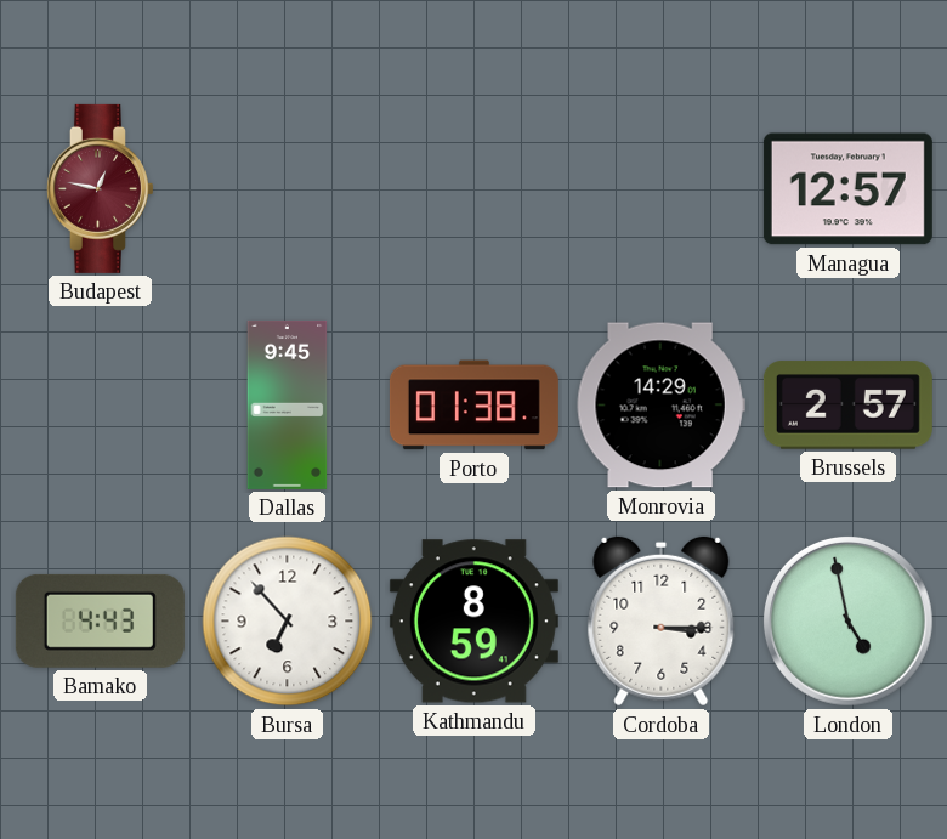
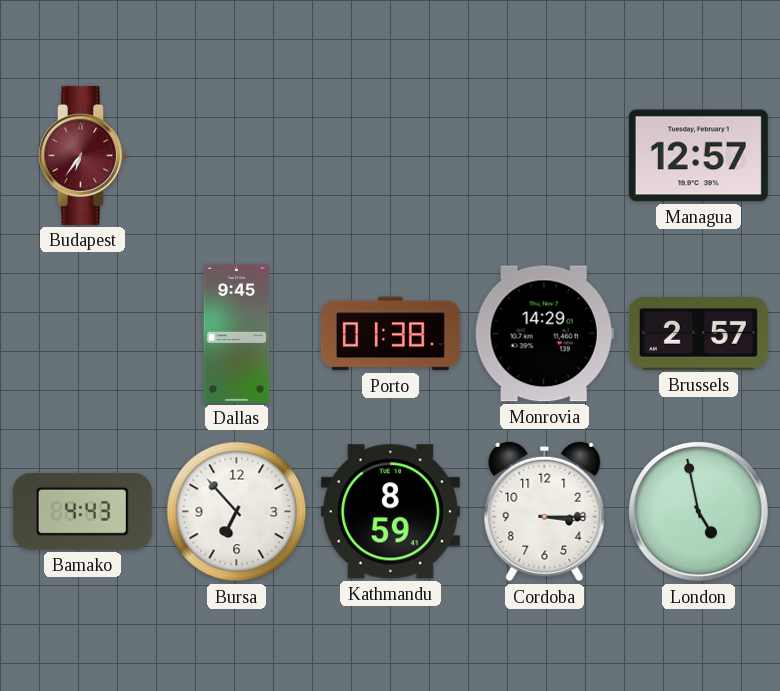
Budapest: 12:47 -> 6:36 (82, 155)
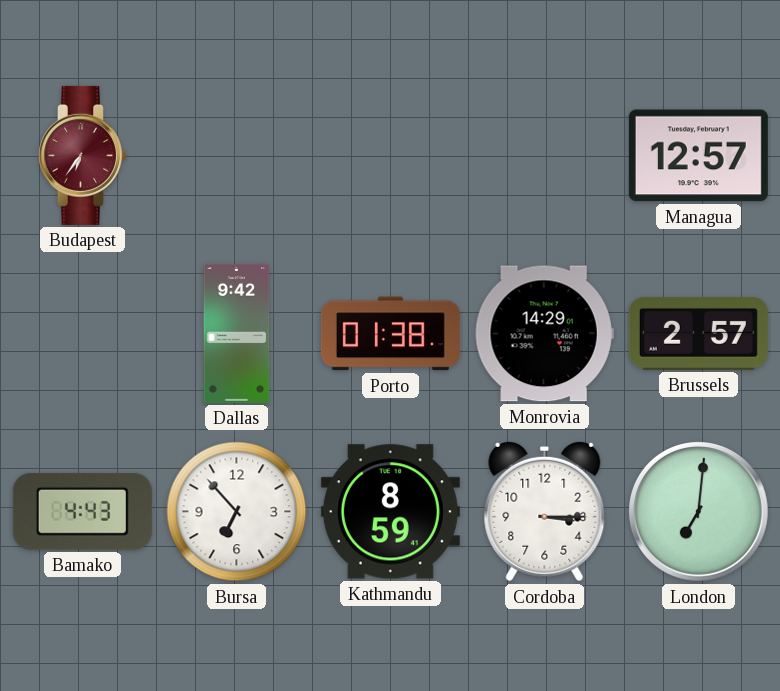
Dallas: 9:45 -> 9:42 (237, 333)
London: 4:58 -> 7:01 (698, 511)
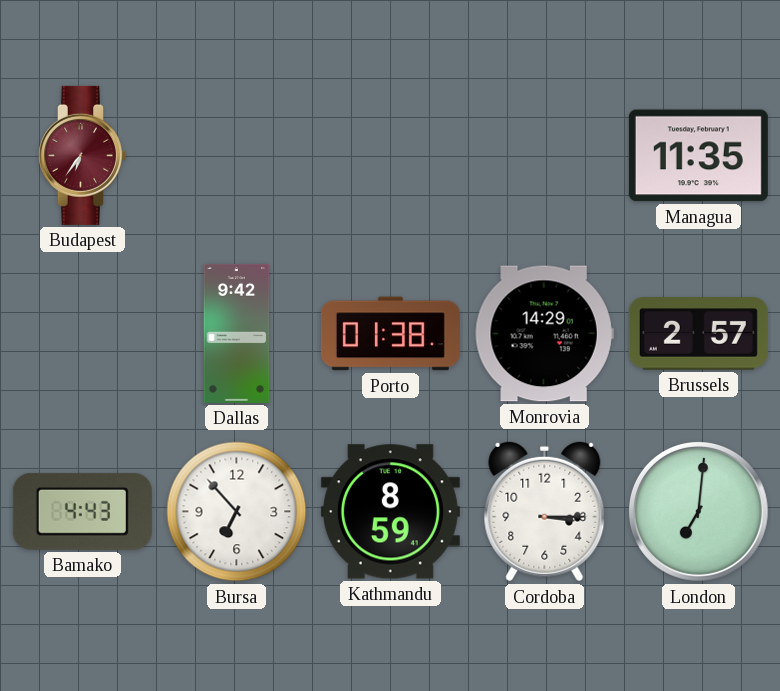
Managua: 12:57 -> 11:35 (698, 156)
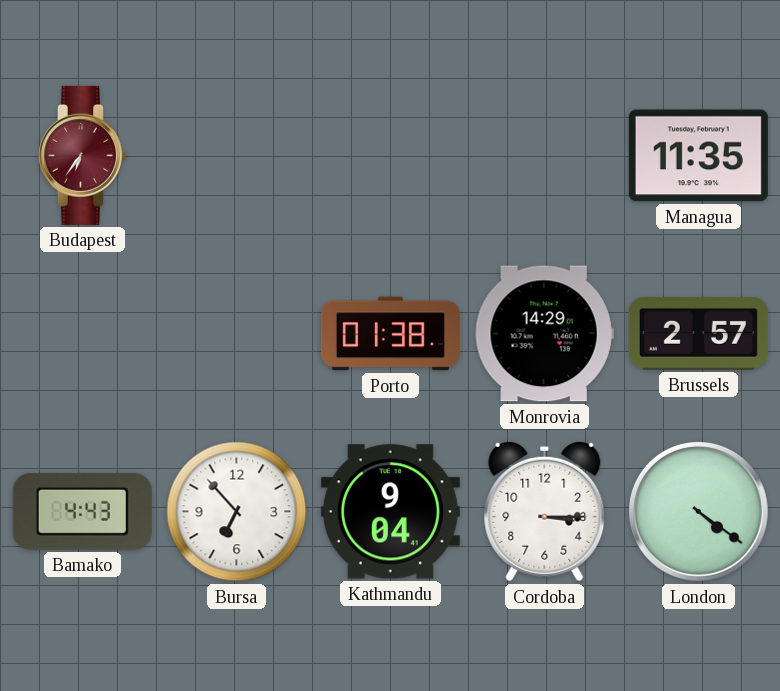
Dallas: 9:42 -> none (237, 333)
Kathmandu: 8:59 -> 9:04 (390, 512)
London: 7:01 -> 4:21 (698, 511)
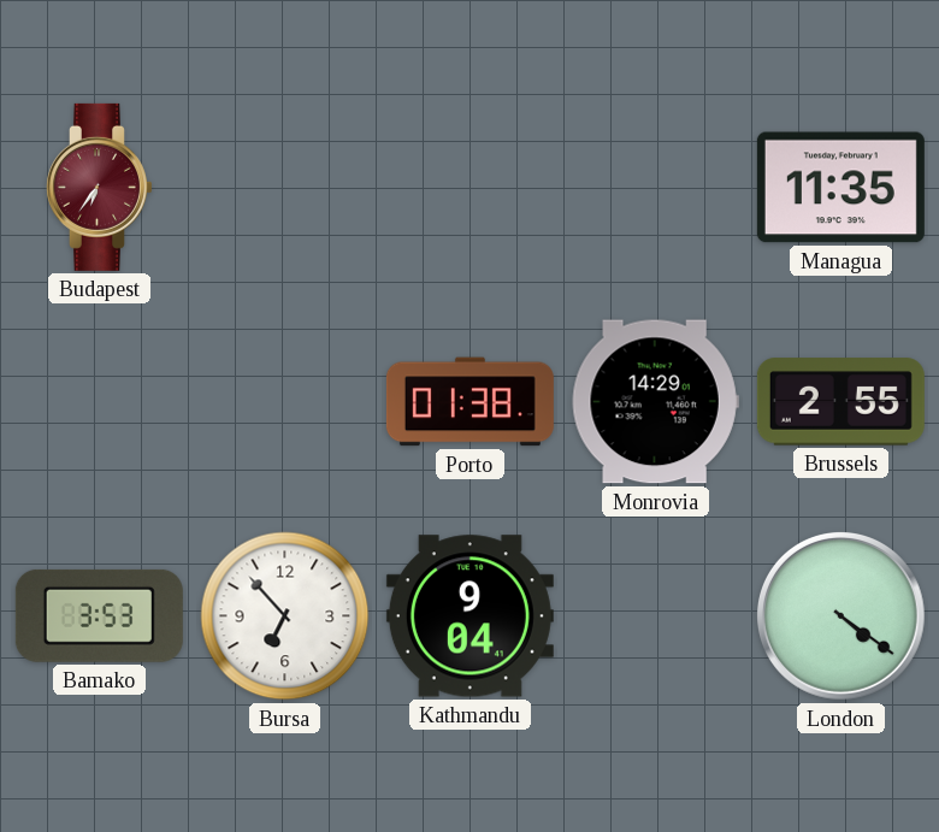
Brussels: 2:57 -> 2:55 (840, 402)
Bamako: 4:43 -> 3:53 (99, 615)
Cordoba: 3:15 -> none (545, 512)
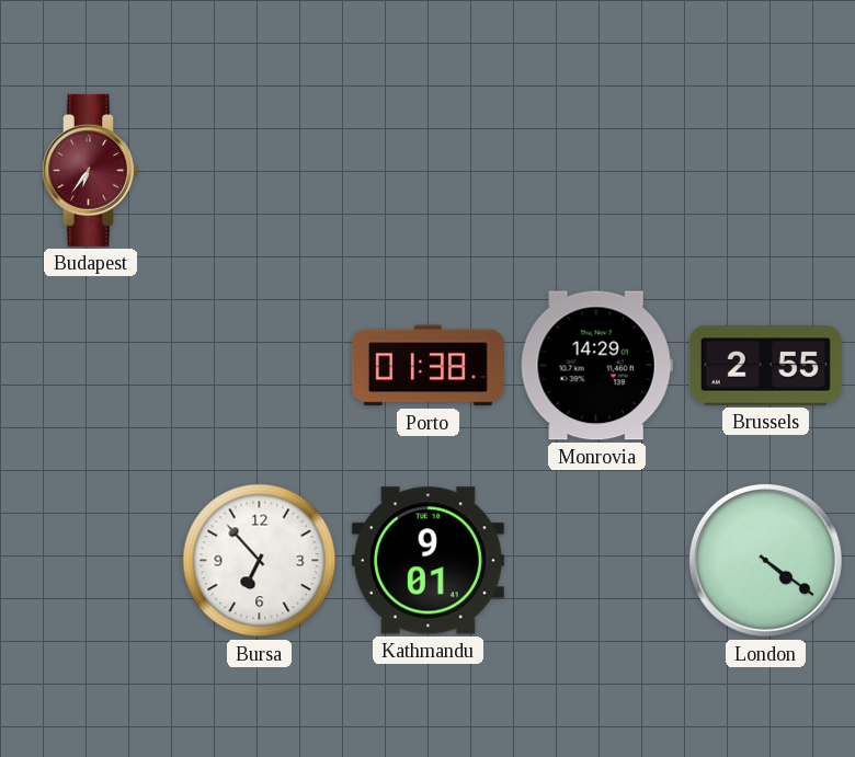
Managua: 11:35 -> none (840, 188)
Bamako: 3:53 -> none (99, 615)
Kathmandu: 9:04 -> 9:01 (428, 561)
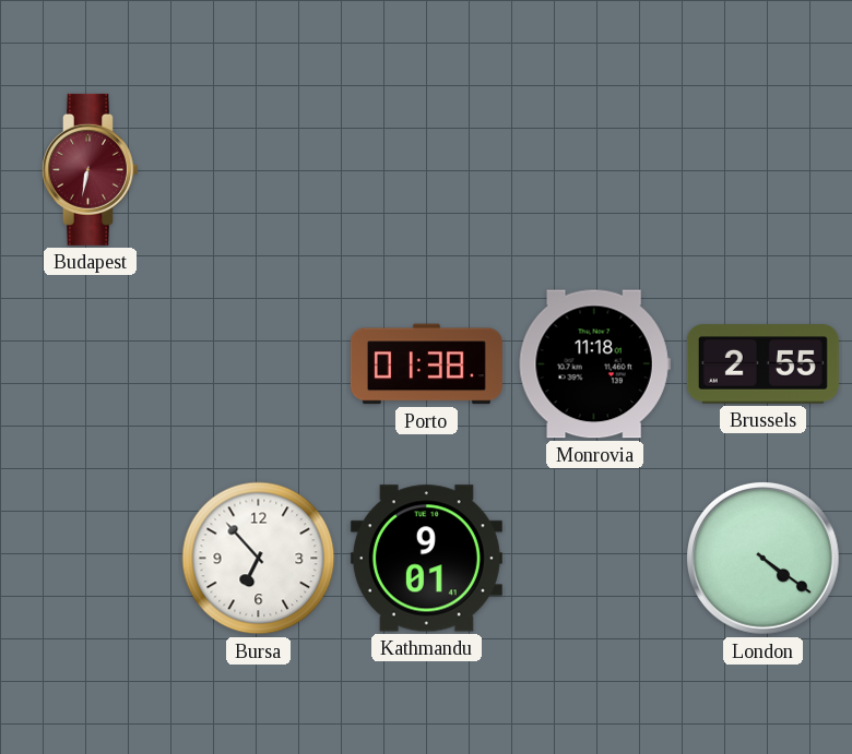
Budapest: 6:36 -> 6:32 (90, 169)
Monrovia: 14:29 -> 11:18 (594, 364)
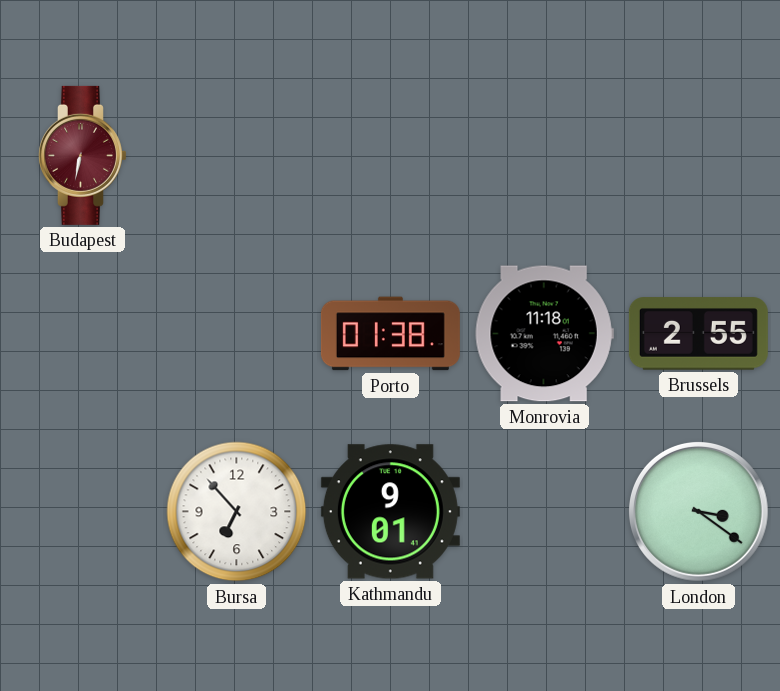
London: 4:21 -> 3:21 (698, 511)
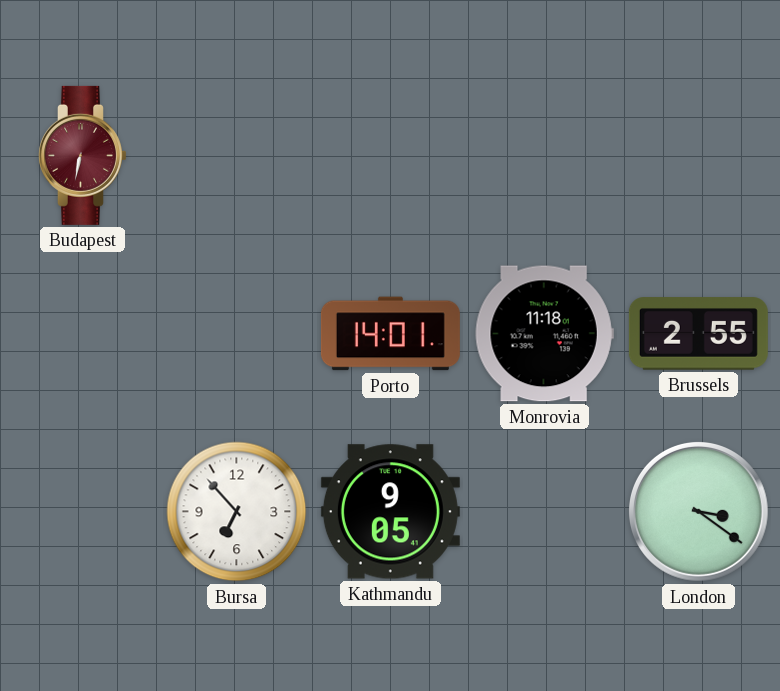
Porto: 01:38 -> 14:01 (390, 334)
Kathmandu: 9:01 -> 9:05 (390, 512)
